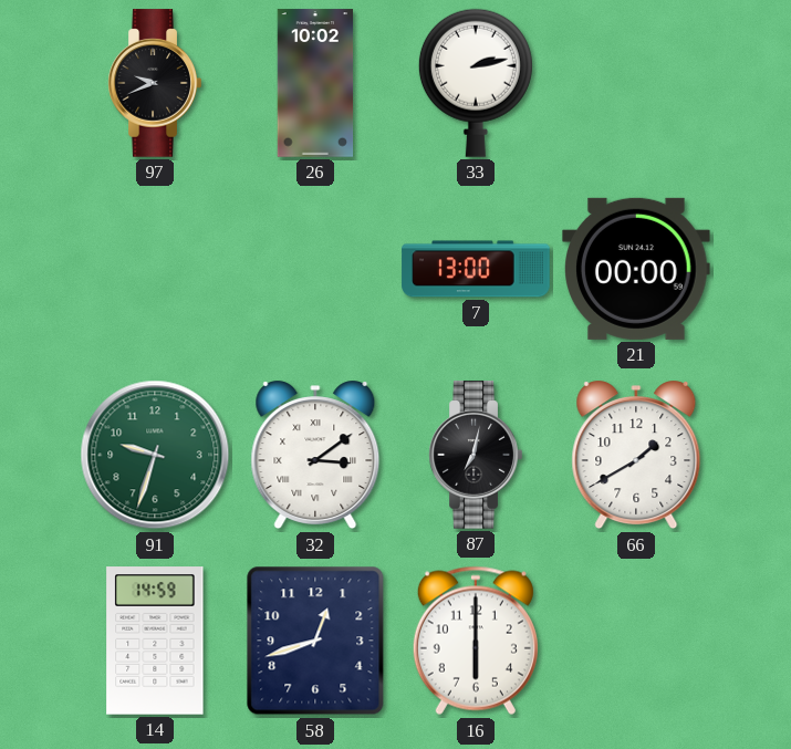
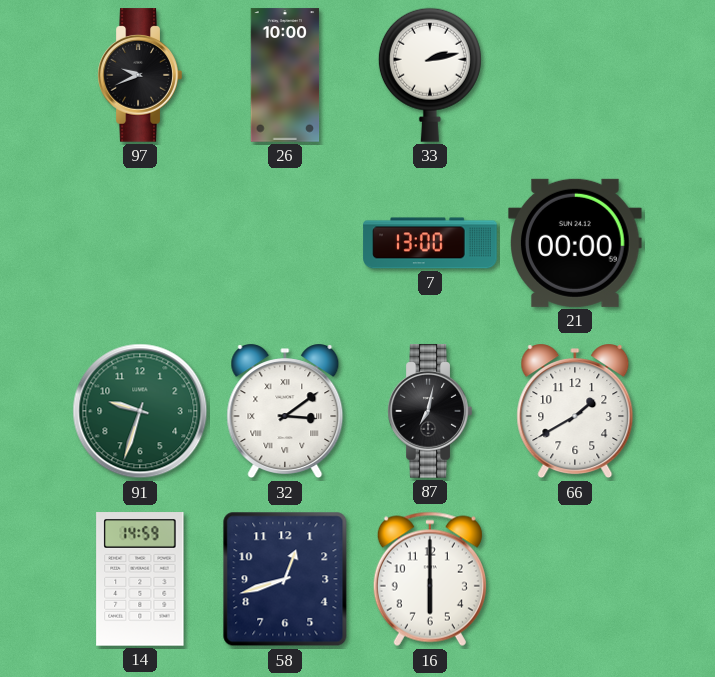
26: 10:02 -> 10:00 (285, 75)
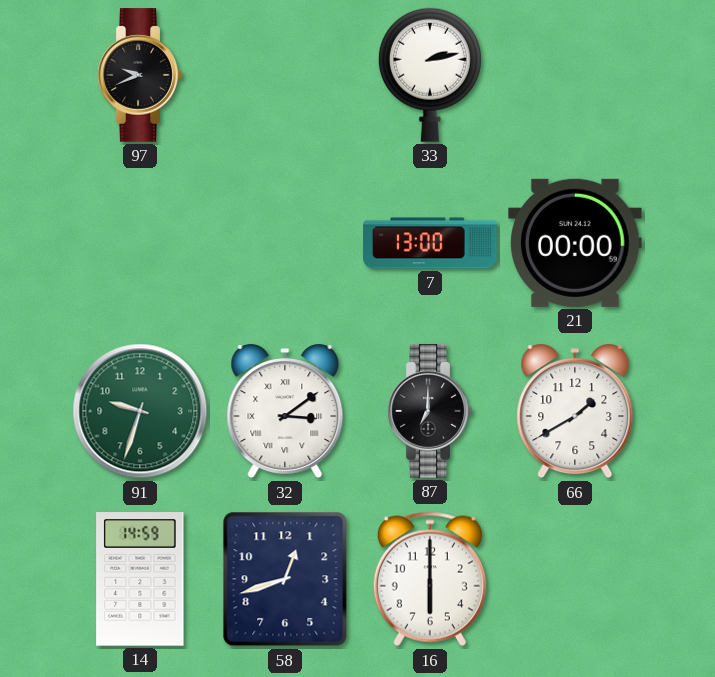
26: 10:00 -> none (285, 75)
87: 7:02 -> 7:00 (430, 411)
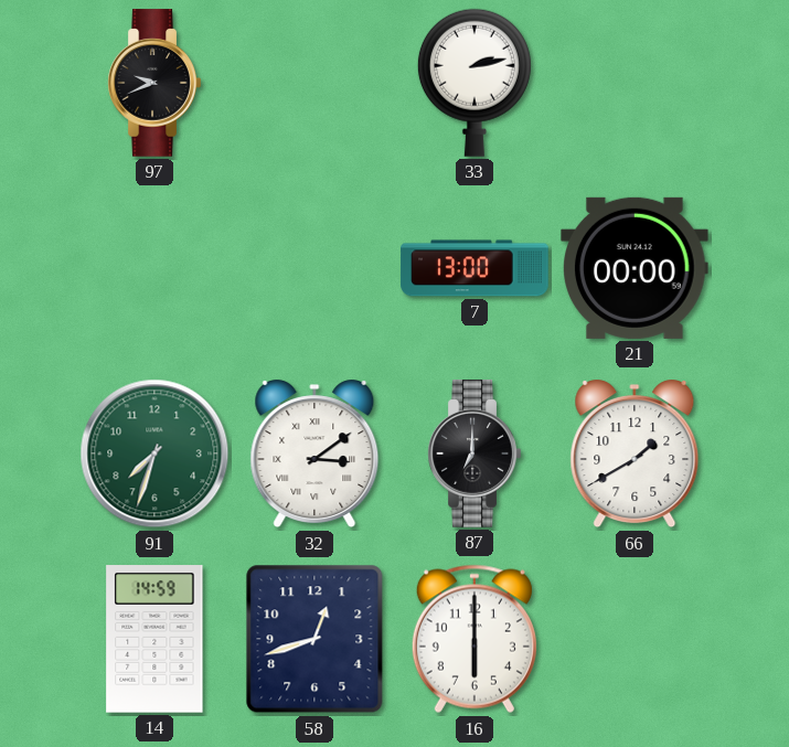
91: 9:33 -> 7:33 (154, 453)
